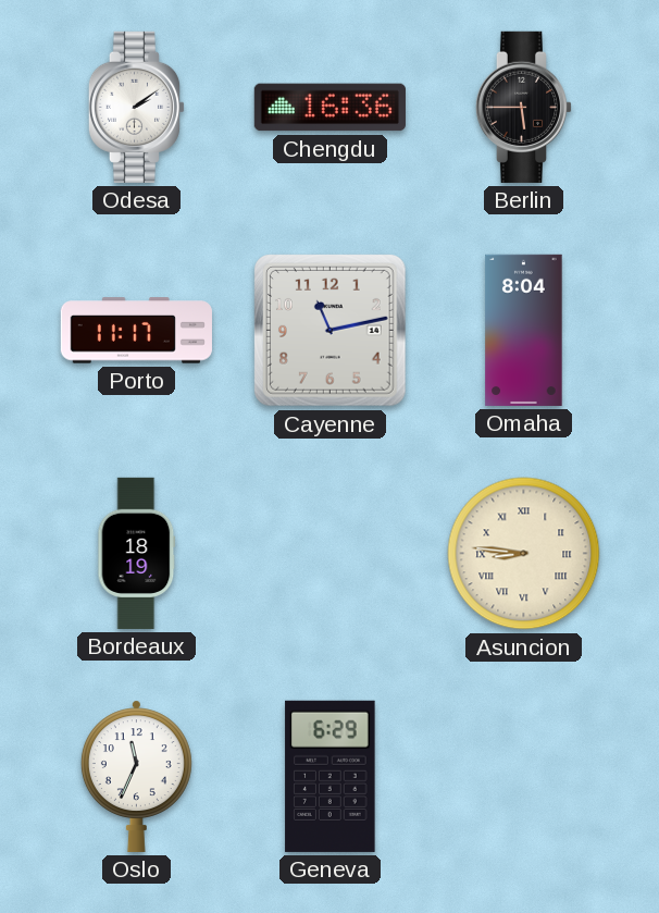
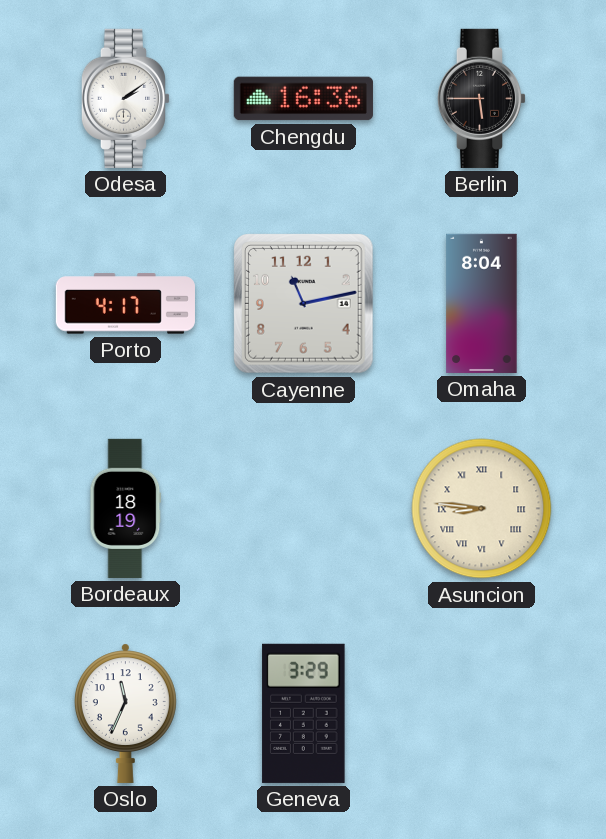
Porto: 11:17 -> 4:17 (125, 304)
Geneva: 6:29 -> 3:29 (304, 713)
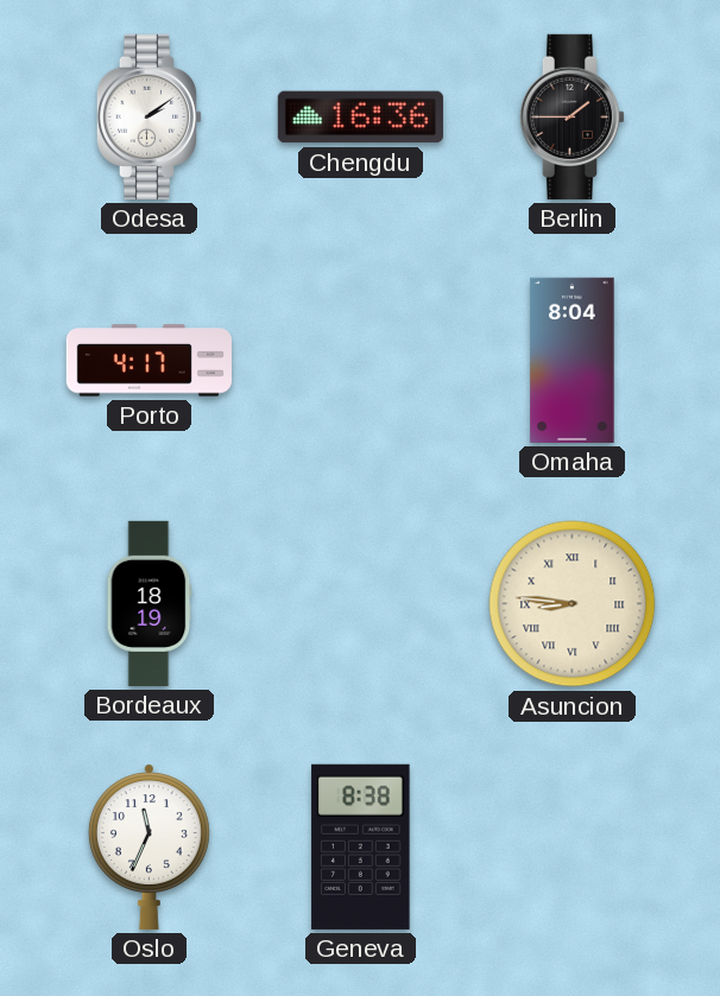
Berlin: 5:45 -> 1:45 (573, 116)
Cayenne: 11:13 -> none (304, 304)
Geneva: 3:29 -> 8:38 (361, 846)
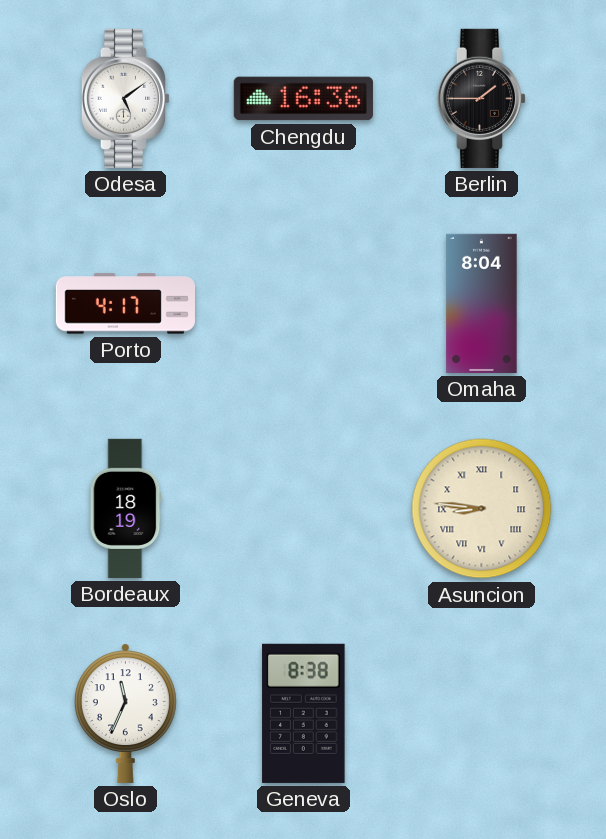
Odesa: 2:09 -> 5:09 (126, 98)
